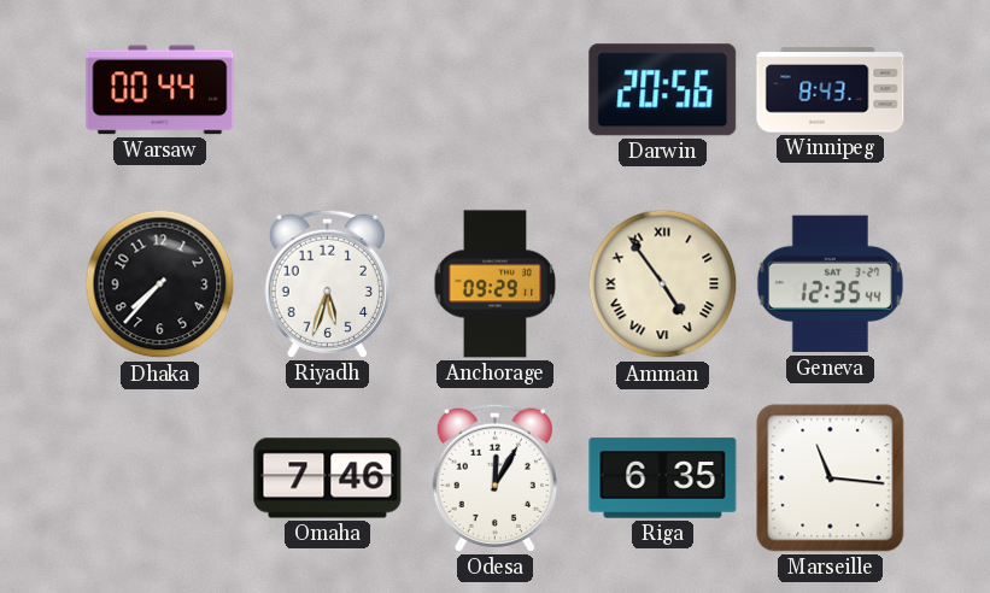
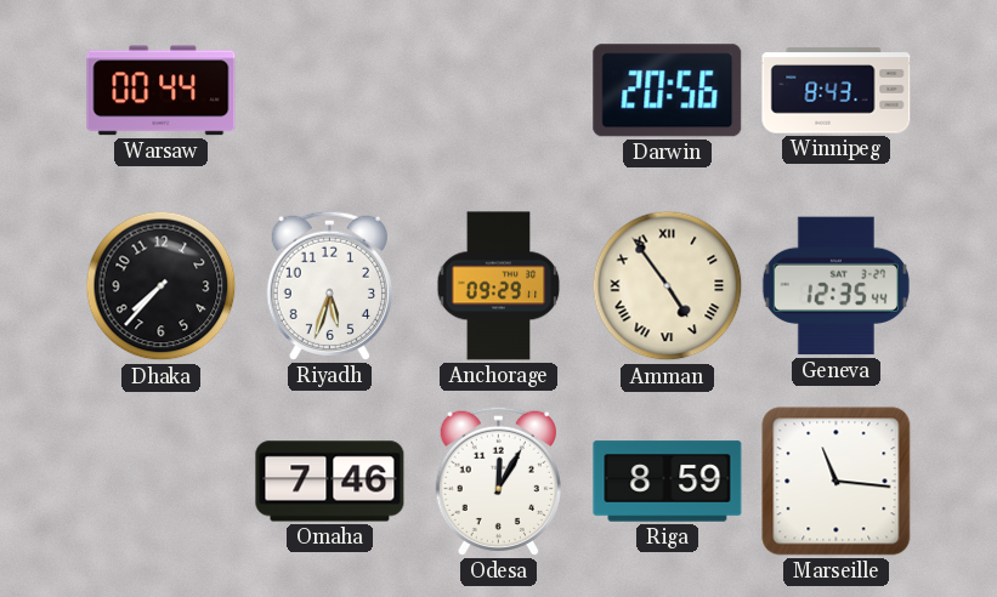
Riga: 6:35 -> 8:59 (668, 482)
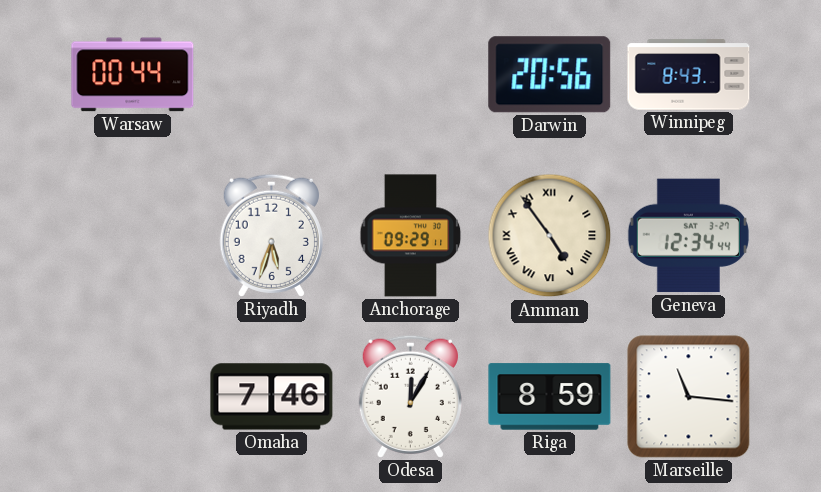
Dhaka: 7:37 -> none (162, 286)
Geneva: 12:35 -> 12:34 (688, 236)
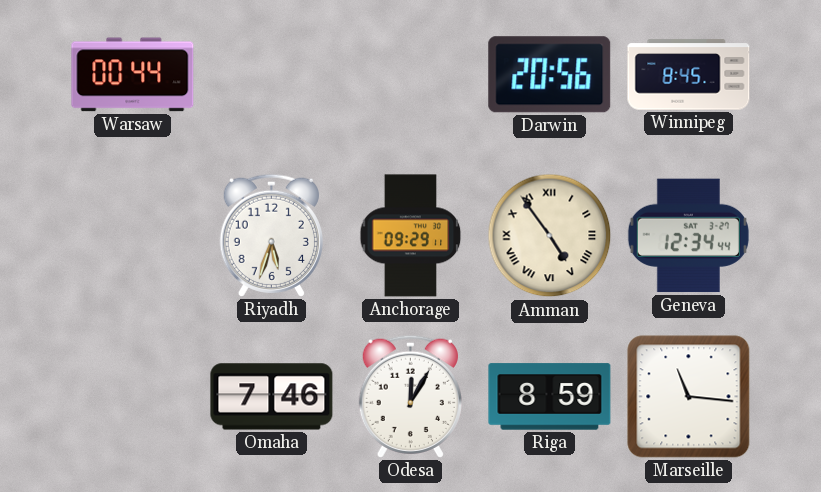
Winnipeg: 8:43 -> 8:45 (689, 75)
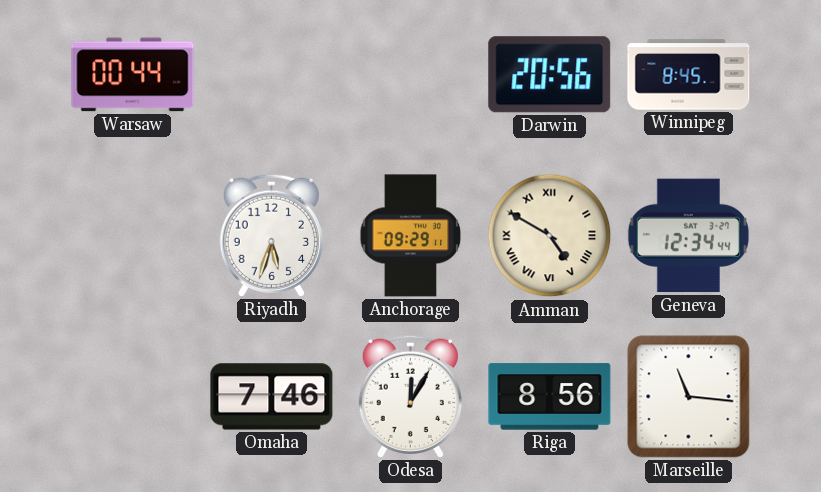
Amman: 4:54 -> 4:50 (550, 236)
Riga: 8:59 -> 8:56 (550, 397)
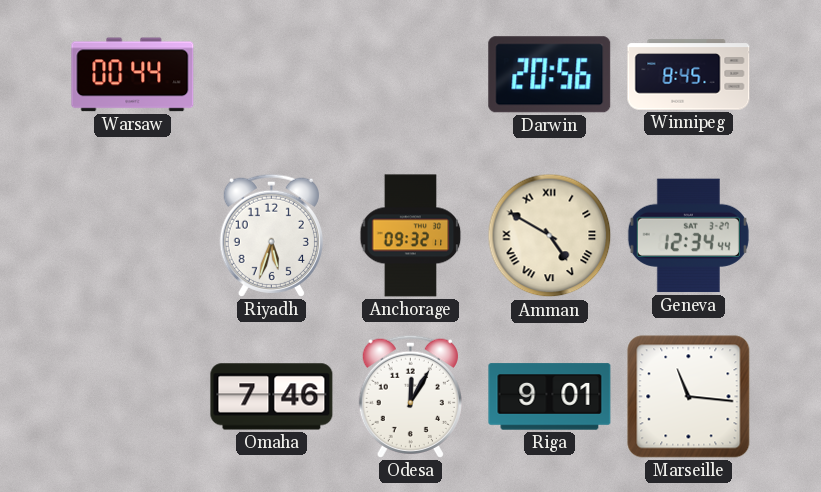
Anchorage: 09:29 -> 09:32 (411, 236)
Riga: 8:56 -> 9:01 (550, 397)
